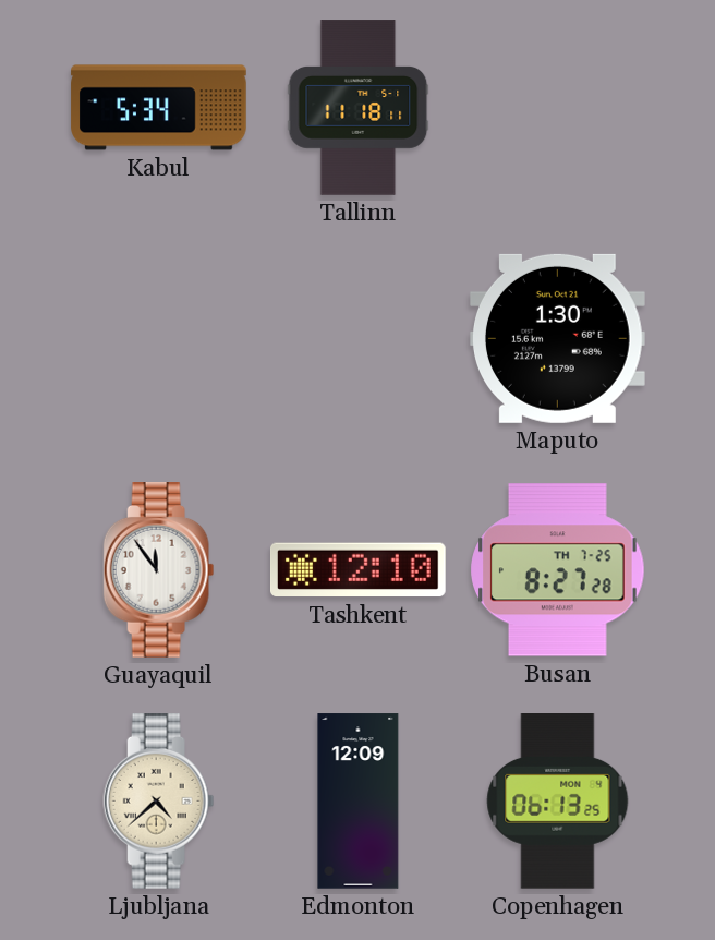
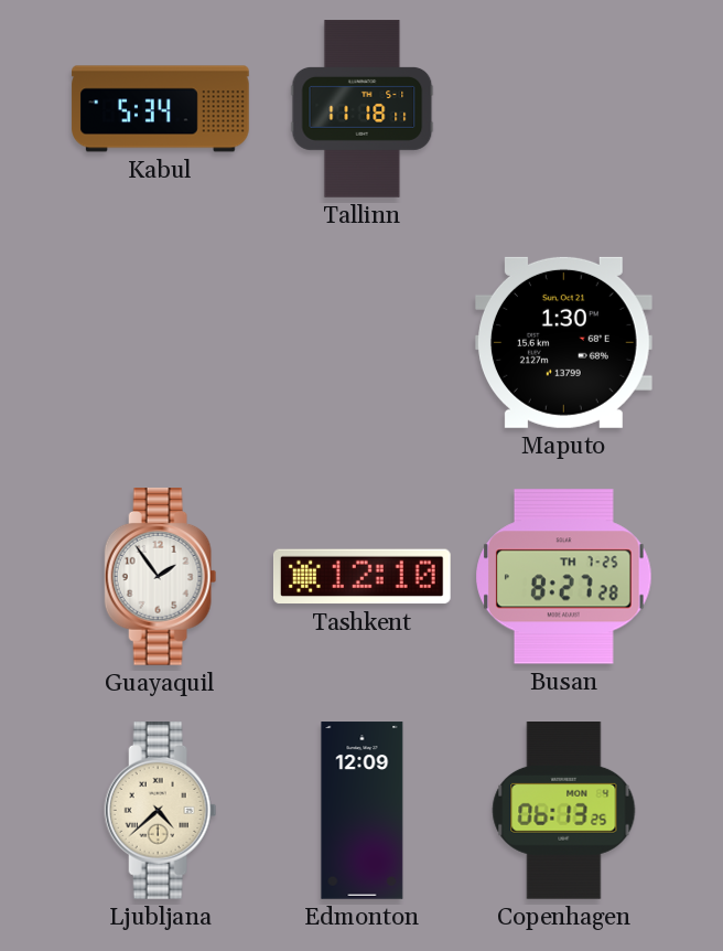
Guayaquil: 11:54 -> 1:54 (161, 577)
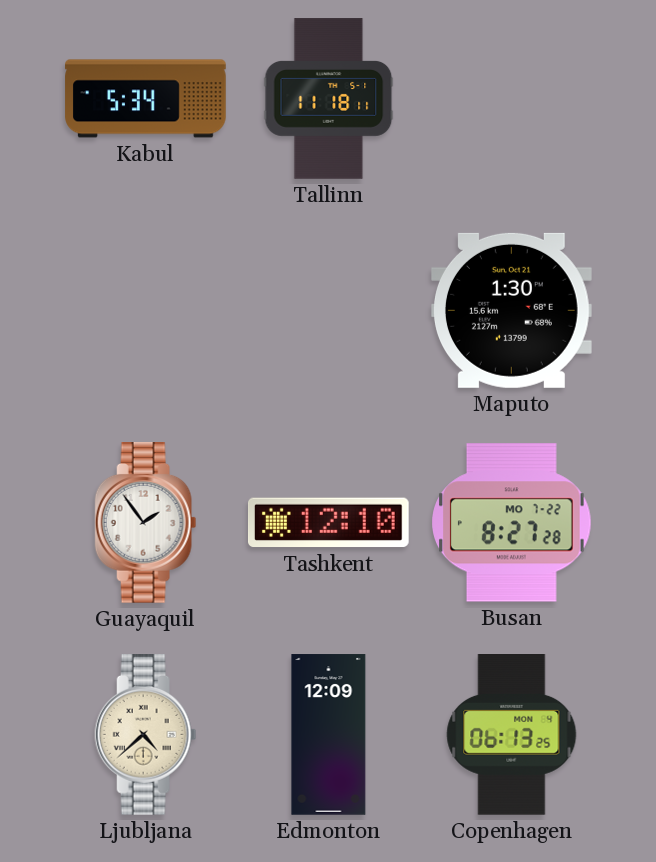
Busan date: TH 7-25 -> MO 7-22 (512, 523)
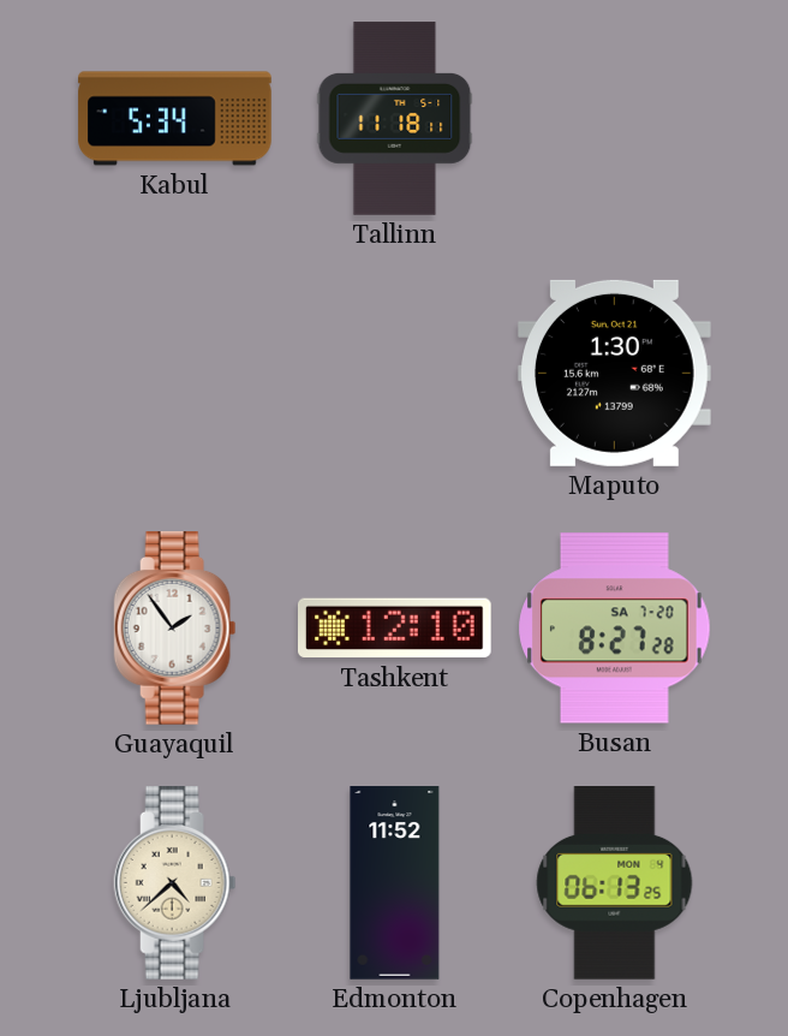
Busan date: MO 7-22 -> SA 7-20 (615, 629)
Edmonton: 12:09 -> 11:52 (395, 883)
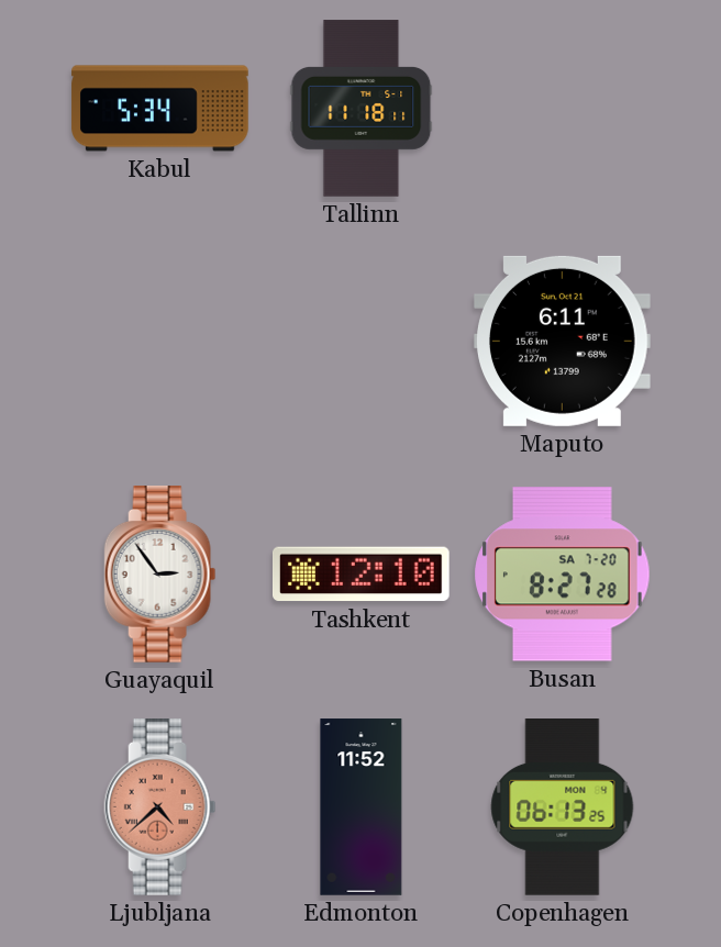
Maputo: 1:30 -> 6:11 (563, 341)
Guayaquil: 1:54 -> 2:54 (160, 575)
Ljubljana dial: cream -> salmon (160, 807)
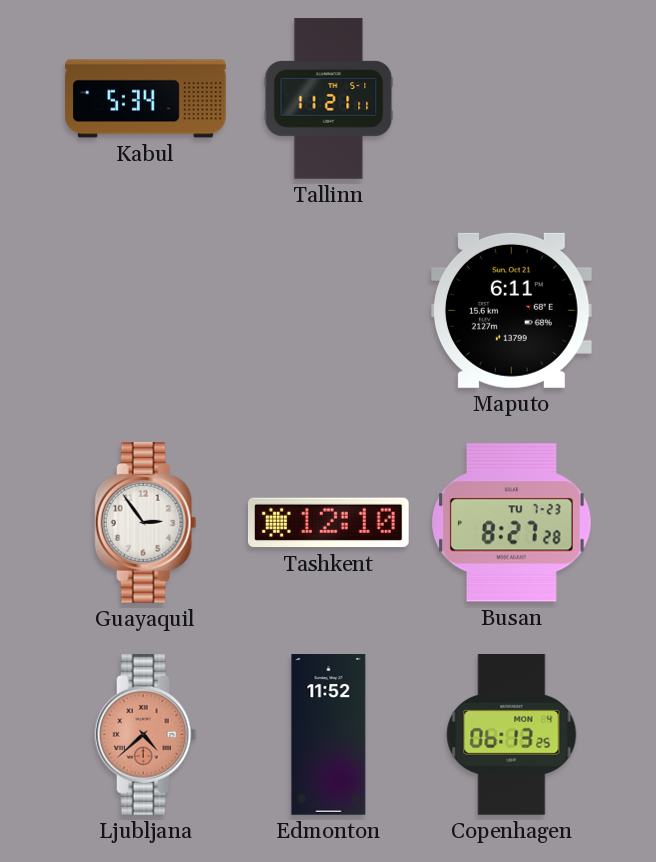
Tallinn: 11:18 -> 11:21 (329, 99)
Busan date: SA 7-20 -> TU 7-23 (512, 523)
